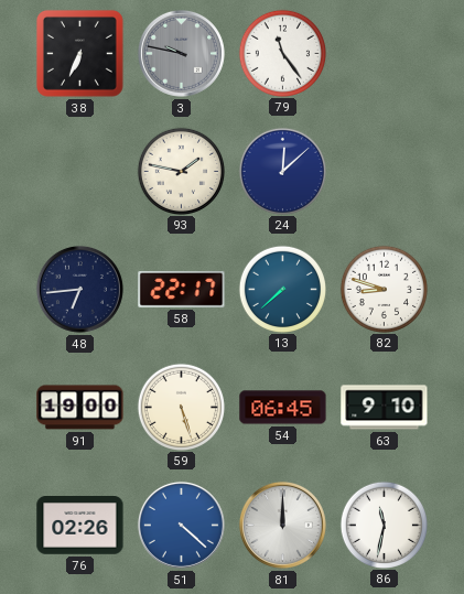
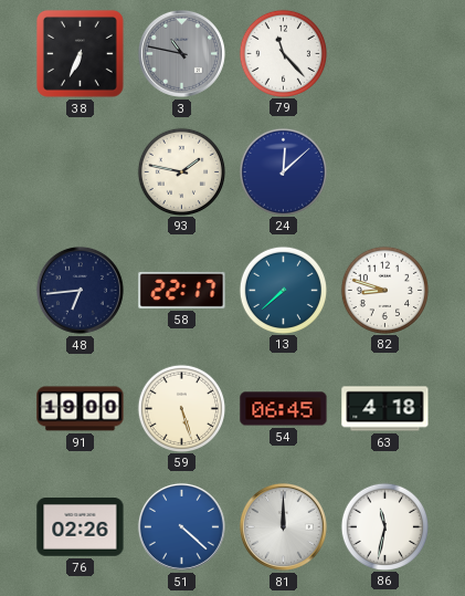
3: 9:47 -> 10:47 (181, 53)
79: 11:24 -> 11:23 (283, 53)
63: 9:10 -> 4:18 (385, 409)
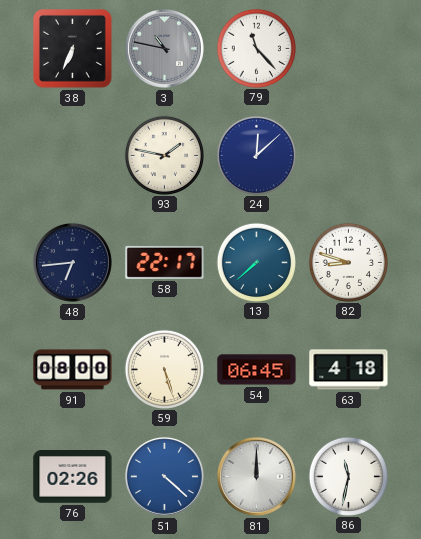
91: 19:00 -> 08:00 (73, 370)
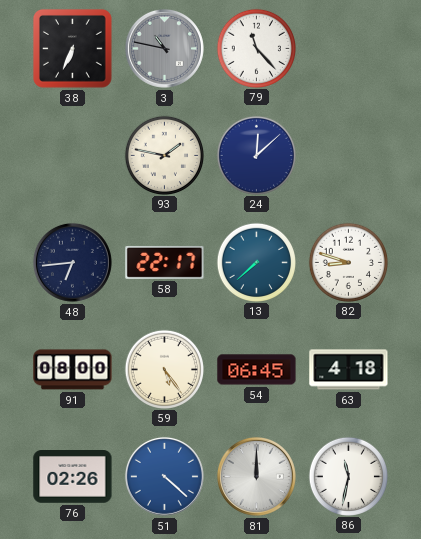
59: 5:27 -> 5:24 (164, 369)
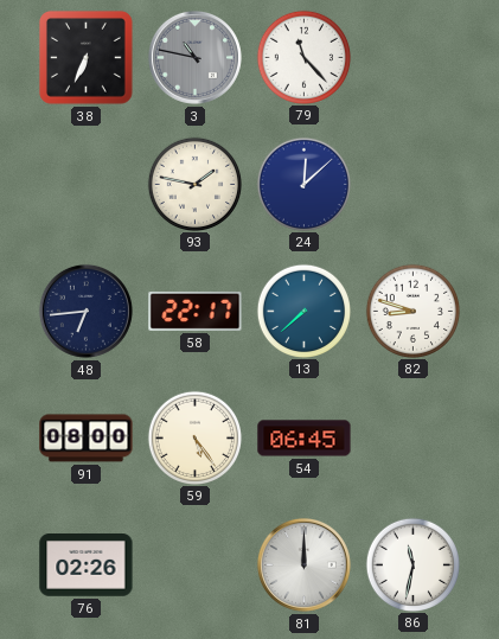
63: 4:18 -> none (349, 370)
51: 4:22 -> none (164, 476)
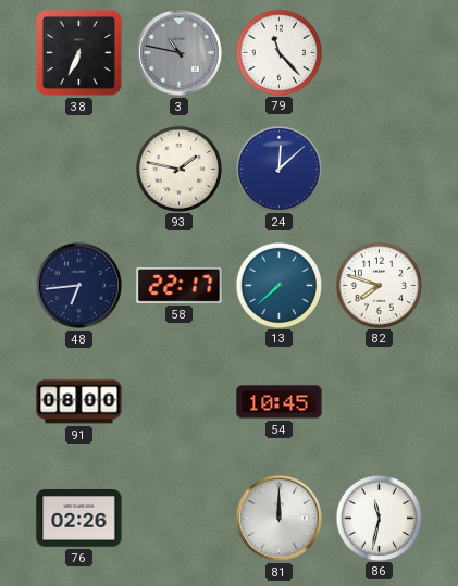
82: 8:48 -> 7:48 (379, 285)
59: 5:24 -> none (194, 437)
54: 06:45 -> 10:45 (280, 402)
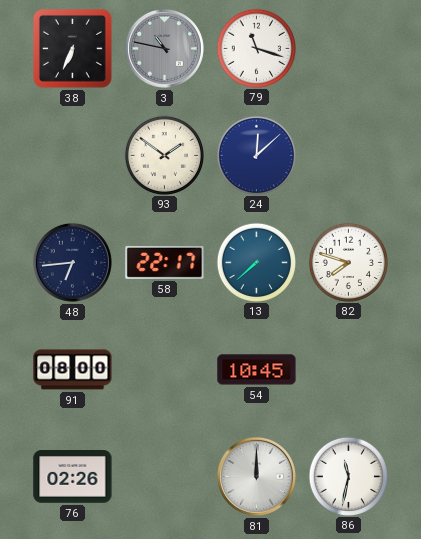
79: 11:23 -> 11:18 (256, 48)
93: 1:47 -> 1:51 (164, 155)
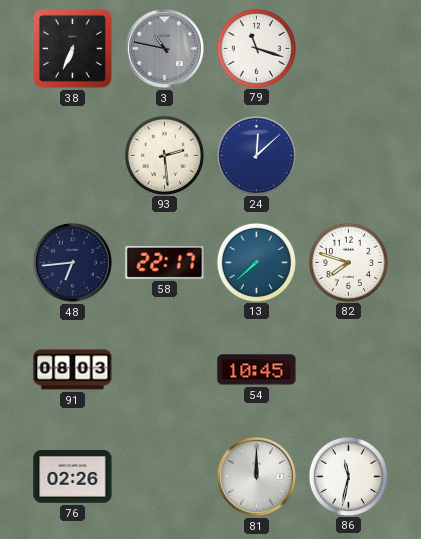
93: 1:51 -> 2:29 (164, 155)
91: 08:00 -> 08:03 (73, 370)
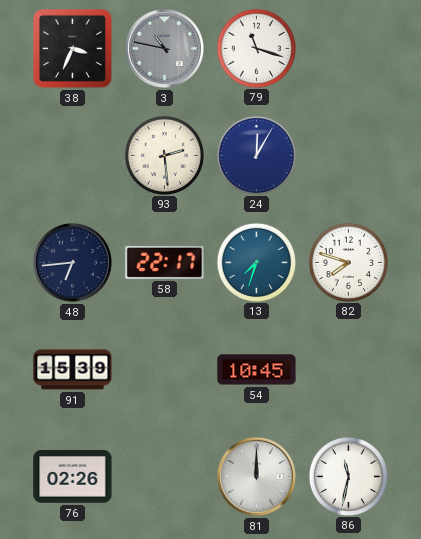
38: 6:34 -> 3:34 (72, 48)
24: 12:08 -> 12:05 (256, 155)
13: 7:38 -> 7:33 (256, 262)
91: 08:03 -> 15:39 (73, 370)
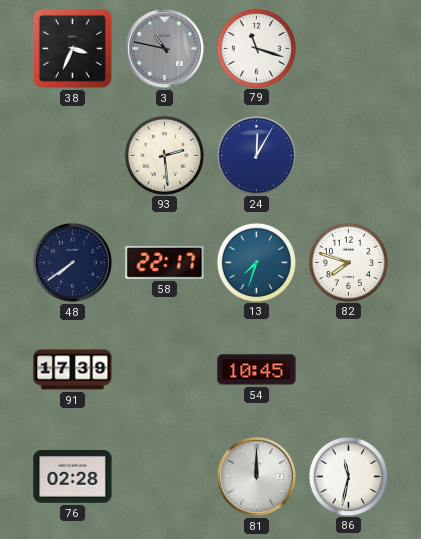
48: 6:44 -> 7:39 (72, 262)
91: 15:39 -> 17:39 (73, 370)
76: 02:26 -> 02:28 (73, 477)
